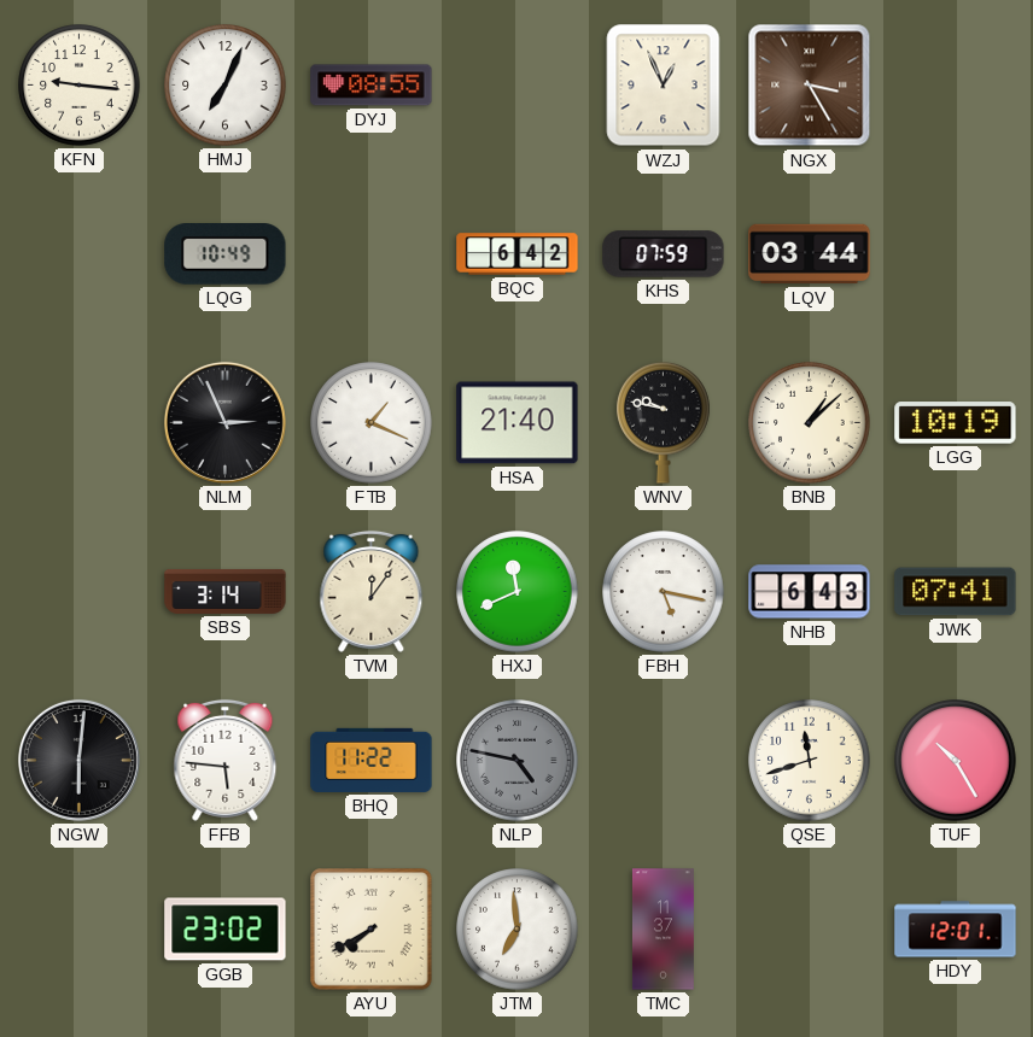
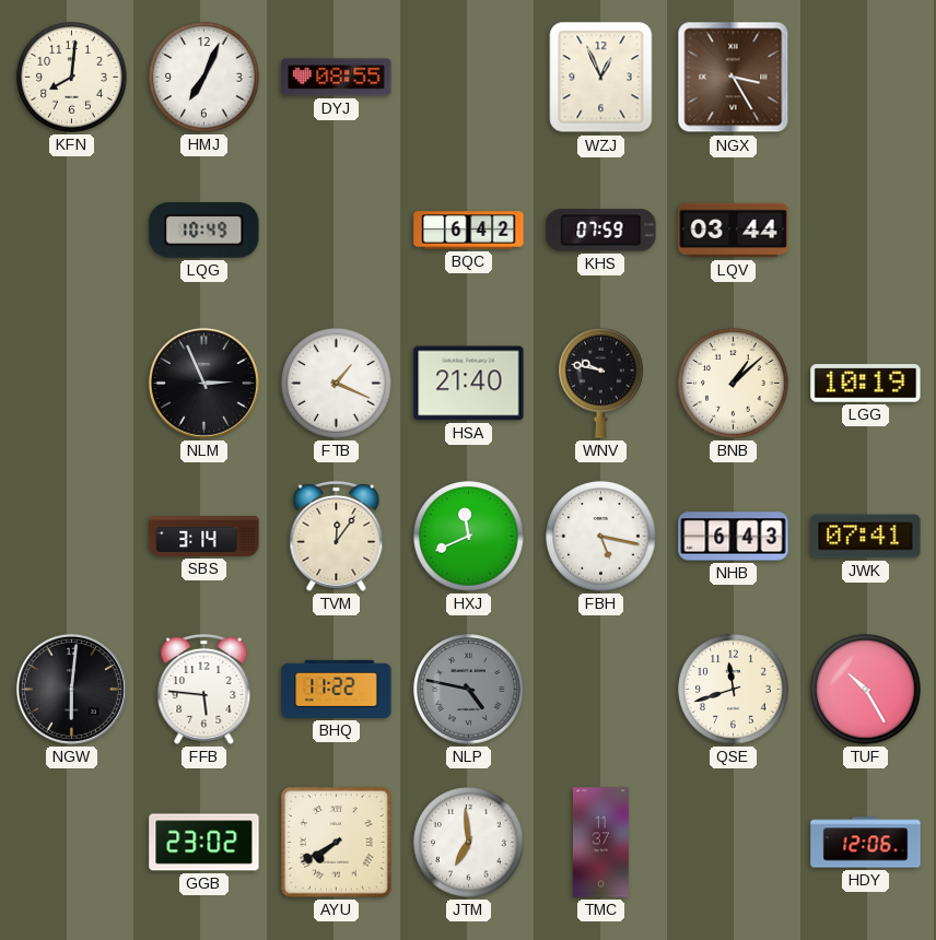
KFN: 9:16 -> 8:01 (72, 78)
HDY: 12:01 -> 12:06 (866, 843)
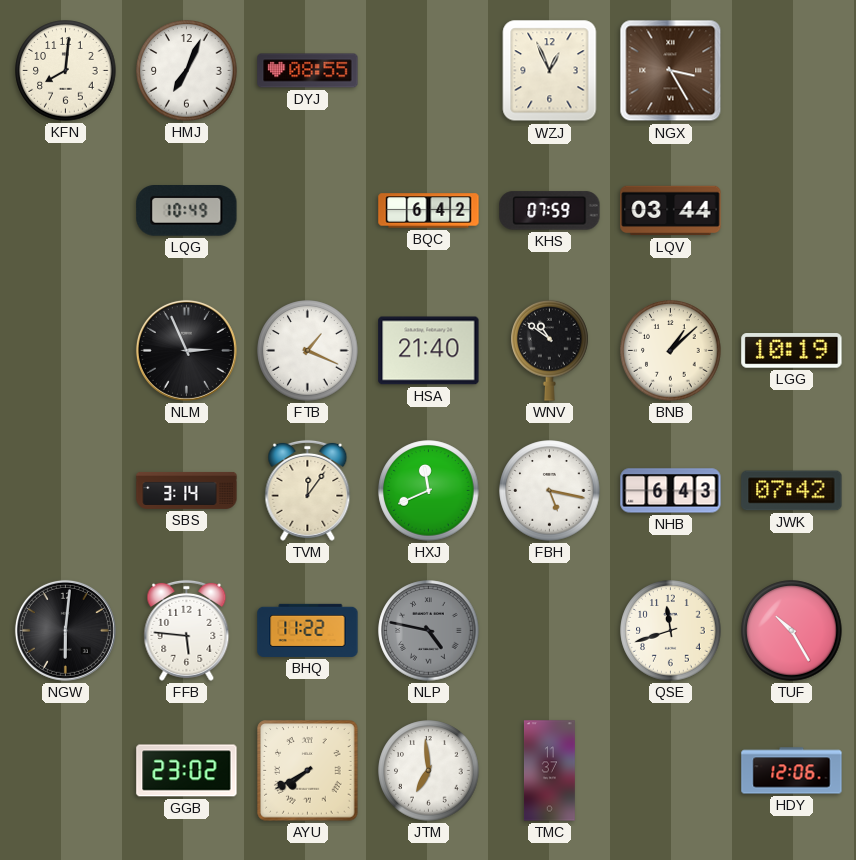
WNV: 9:47 -> 10:51 (550, 350)
JWK: 07:41 -> 07:42 (792, 491)
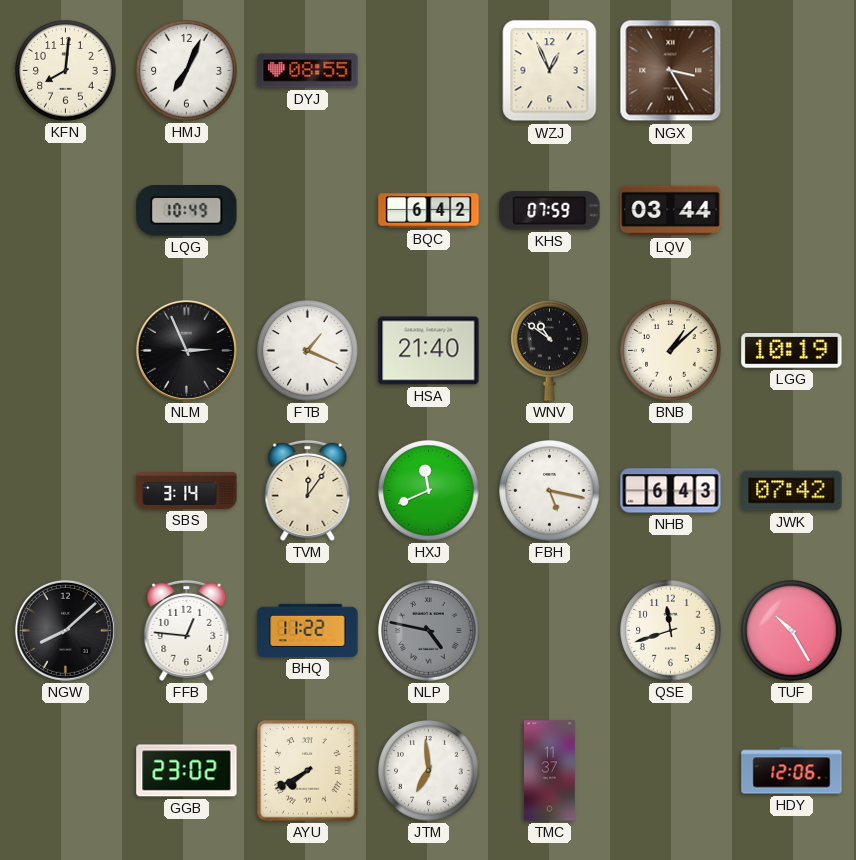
NGW: 6:01 -> 8:08 (65, 630)
FFB: 5:46 -> 12:46 (187, 630)
